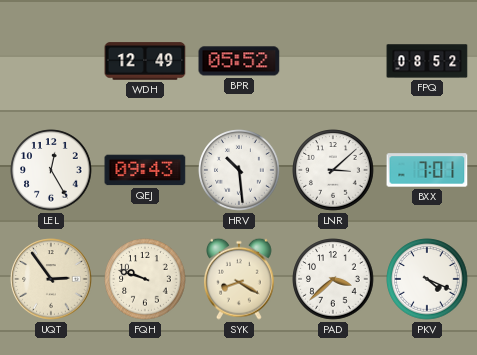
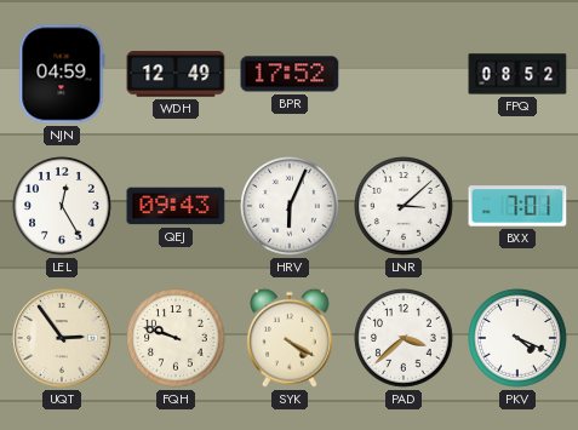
NJN: none -> 04:59 (62, 74)
BPR: 05:52 -> 17:52 (290, 74)
HRV: 10:29 -> 6:04 (290, 206)
SYK: 8:20 -> 4:20 (291, 338)
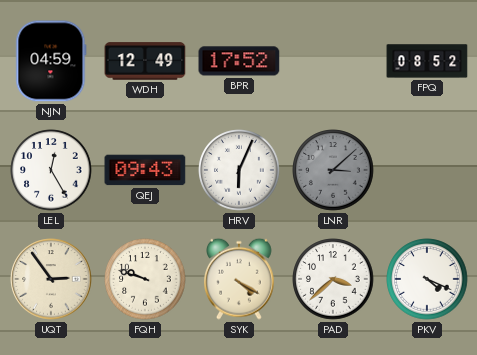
LNR dial: white -> grey (333, 170)
BXX: 7:01 -> none (517, 206)
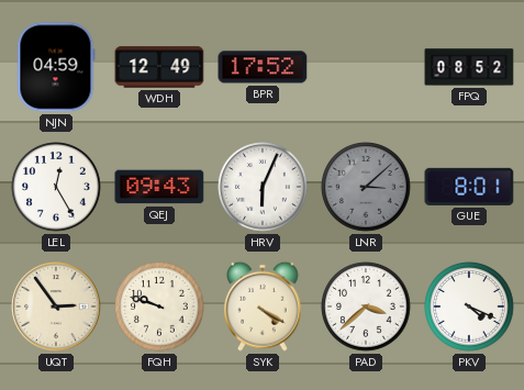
GUE: none -> 8:01 (469, 187)
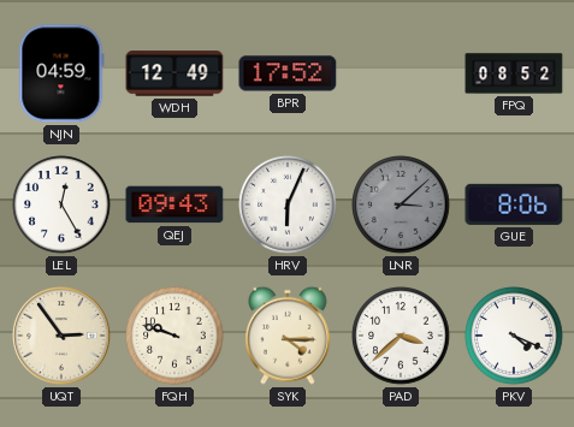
GUE: 8:01 -> 8:06 (514, 204)
SYK: 4:20 -> 4:15 (289, 336)
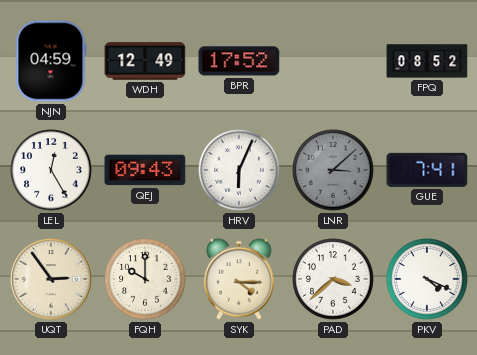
GUE: 8:06 -> 7:41 (427, 170)
FQH: 9:48 -> 10:00 (145, 279)
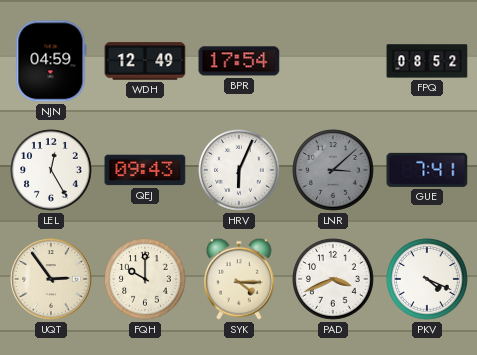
BPR: 17:52 -> 17:54 (239, 61)
PAD: 3:38 -> 3:41 (333, 279)
